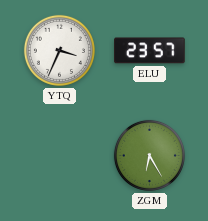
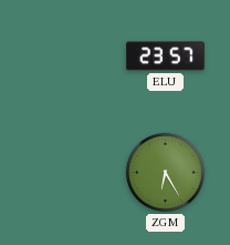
YTQ: 3:34 -> none (59, 50)
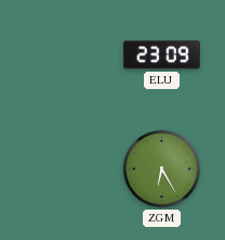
ELU: 23:57 -> 23:09 (162, 55)
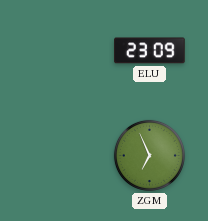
ZGM: 6:25 -> 6:56 (149, 155)
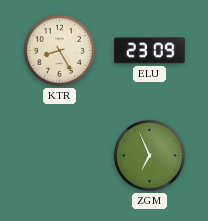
KTR: none -> 8:25 (59, 50)
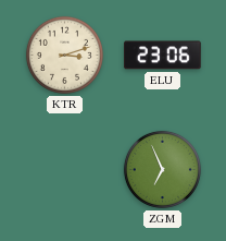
KTR: 8:25 -> 3:12 (64, 55)
ELU: 23:09 -> 23:06 (163, 56)
